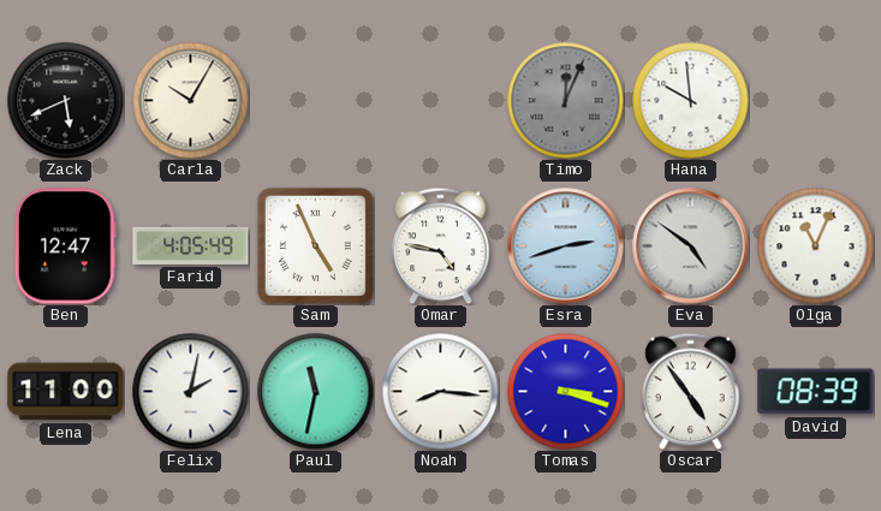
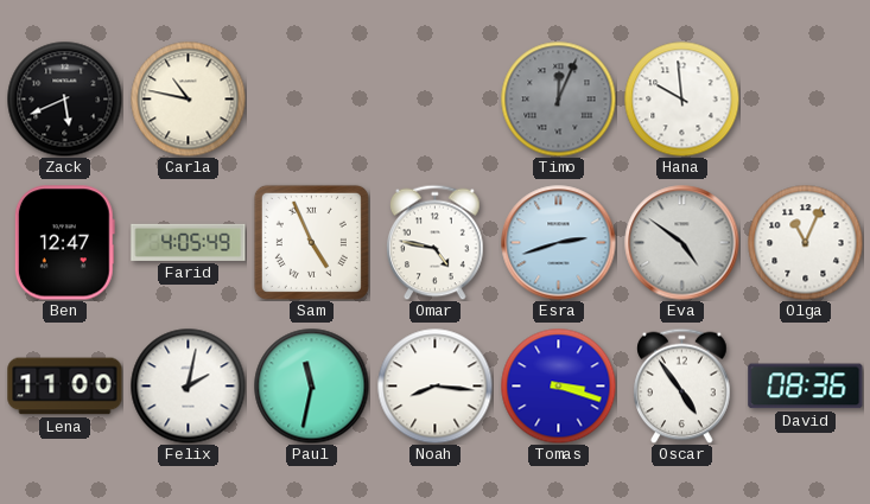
Carla: 10:05 -> 10:47 (188, 98)
David: 08:39 -> 08:36 (806, 387)
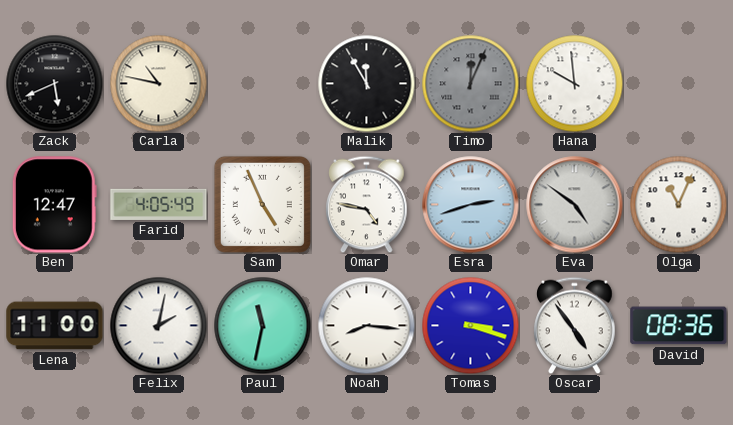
Malik: none -> 11:55 (366, 83)
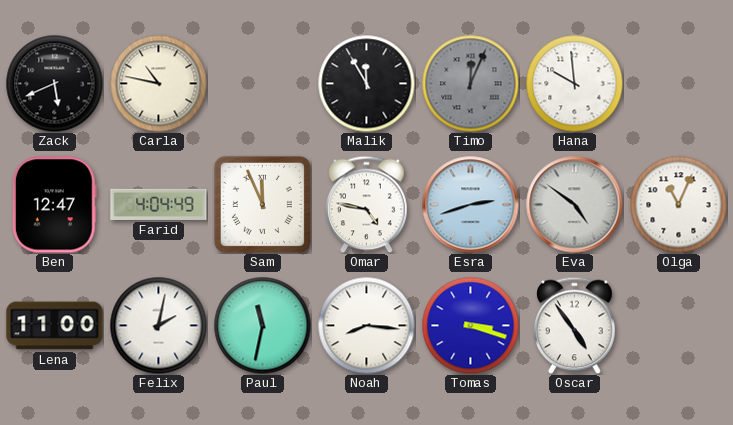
Farid: 4:05 -> 4:04 (159, 204)
Sam: 4:56 -> 11:56 (262, 204)
David: 08:36 -> none (679, 326)
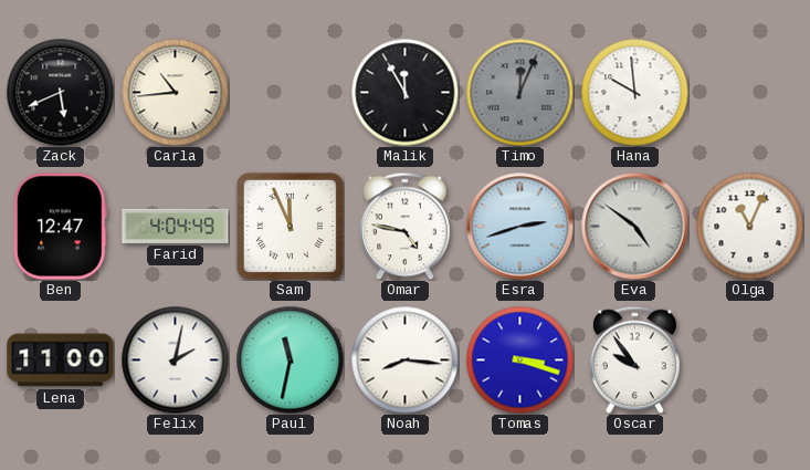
Carla: 10:47 -> 10:44 (175, 92)
Oscar: 4:54 -> 9:54 (635, 359)
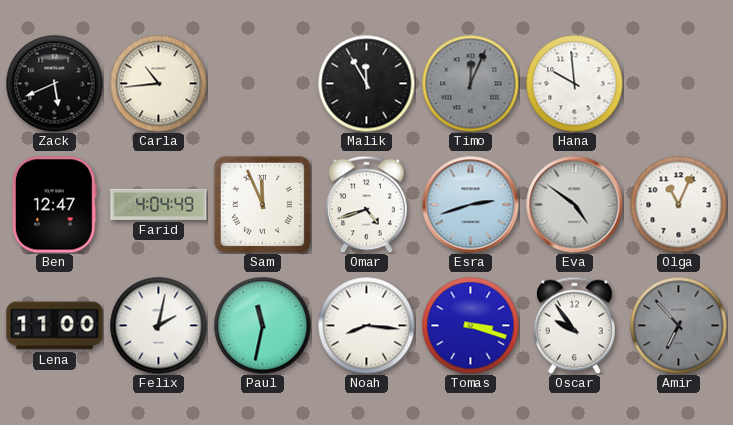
Omar: 4:47 -> 4:42 (367, 204)
Amir: none -> 6:53 (678, 325)
